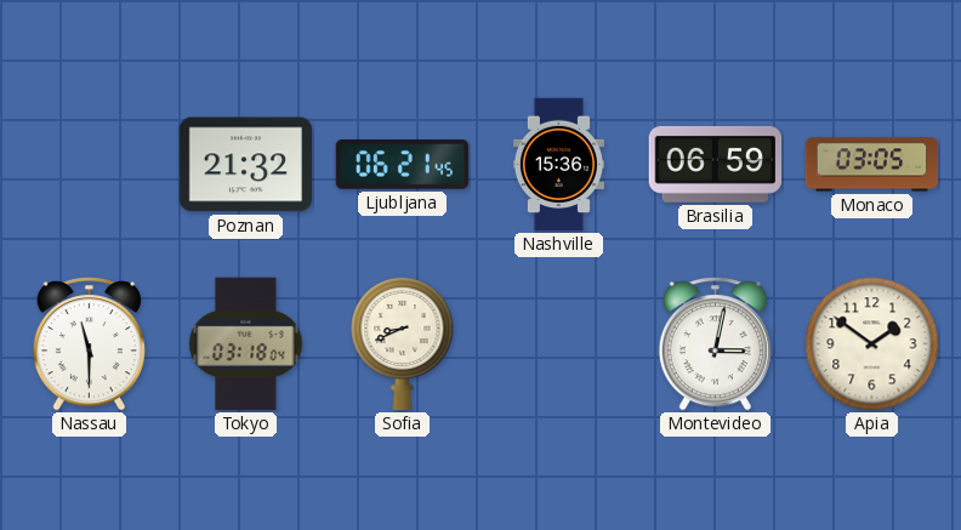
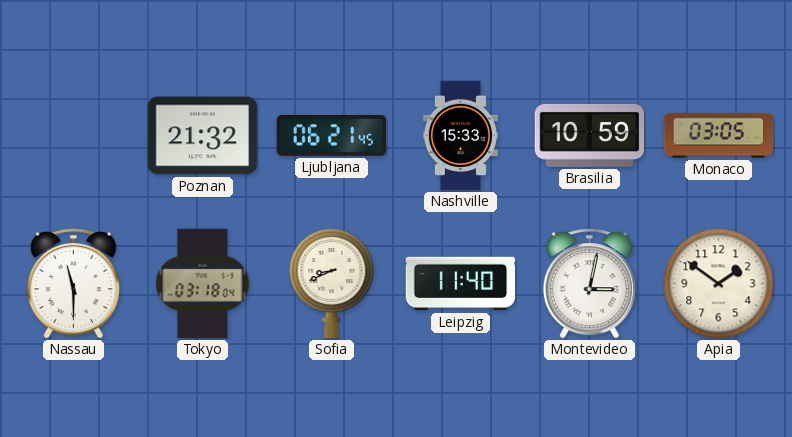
Nashville: 15:36 -> 15:33 (460, 136)
Brasilia: 06:59 -> 10:59 (590, 135)
Leipzig: none -> 11:40 (461, 284)
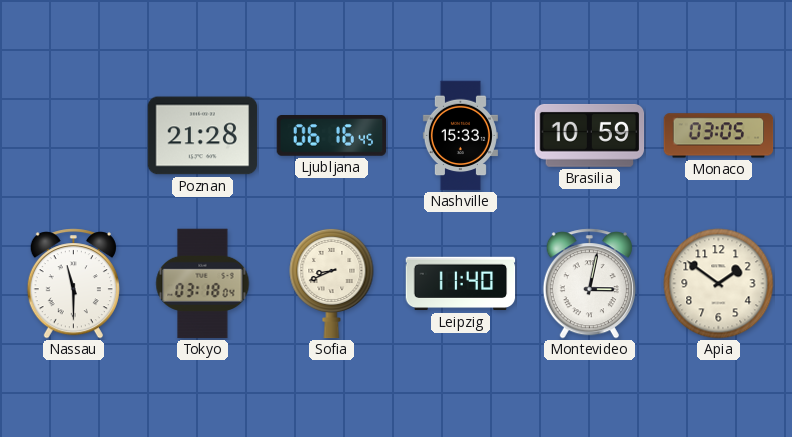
Poznan: 21:32 -> 21:28 (203, 136)
Ljubljana: 06:21 -> 06:16 (332, 136)
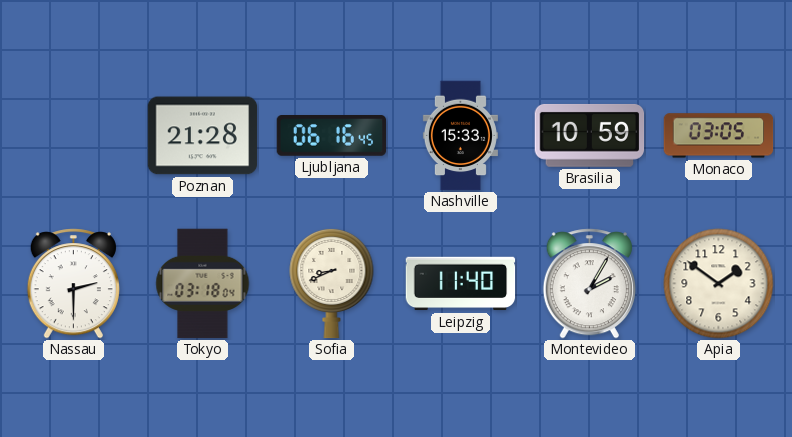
Nassau: 11:30 -> 2:30 (73, 284)
Montevideo: 3:02 -> 2:05 (589, 284)
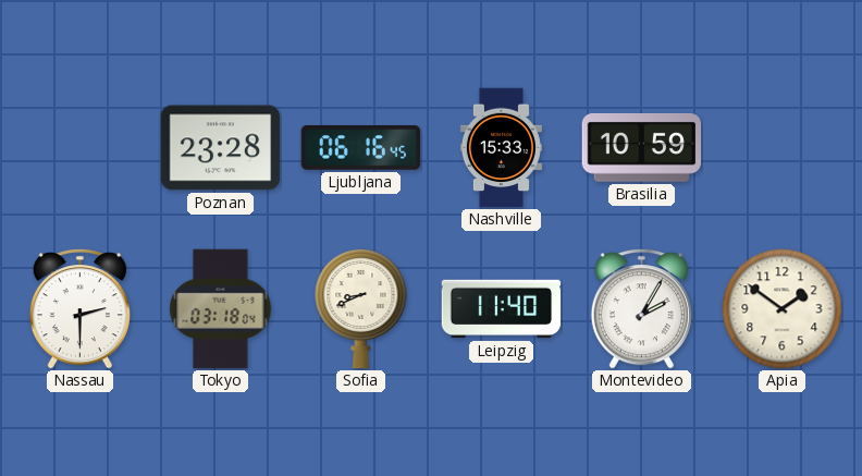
Poznan: 21:28 -> 23:28 (221, 148)
Monaco: 03:05 -> none (719, 136)
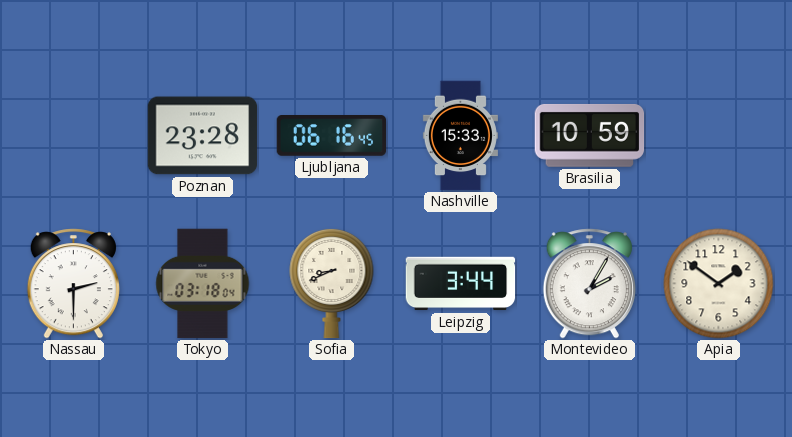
Leipzig: 11:40 -> 3:44 (461, 284)
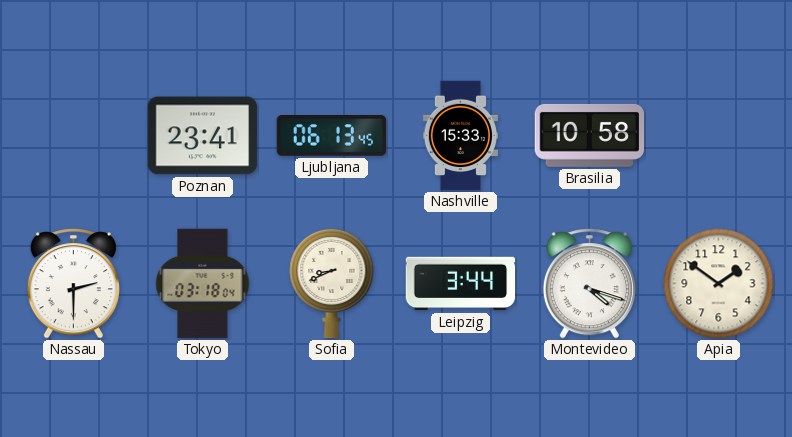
Poznan: 23:28 -> 23:41 (203, 136)
Ljubljana: 06:16 -> 06:13 (332, 136)
Brasilia: 10:59 -> 10:58 (590, 135)
Montevideo: 2:05 -> 4:18 (589, 284)
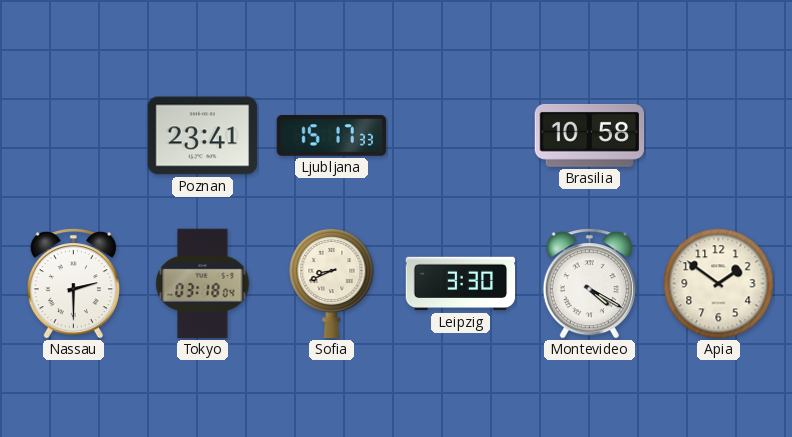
Ljubljana: 06:13 -> 15:17 (332, 136)
Nashville: 15:33 -> none (460, 136)
Leipzig: 3:44 -> 3:30 (461, 284)
Montevideo: 4:18 -> 4:20 (589, 284)
